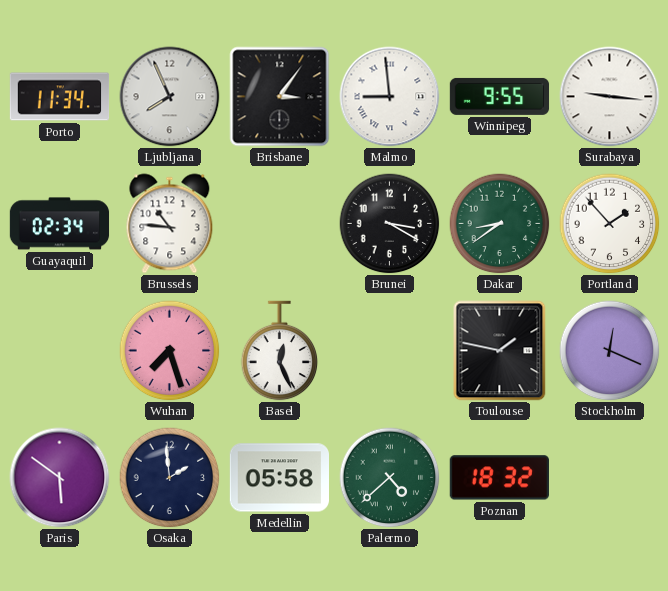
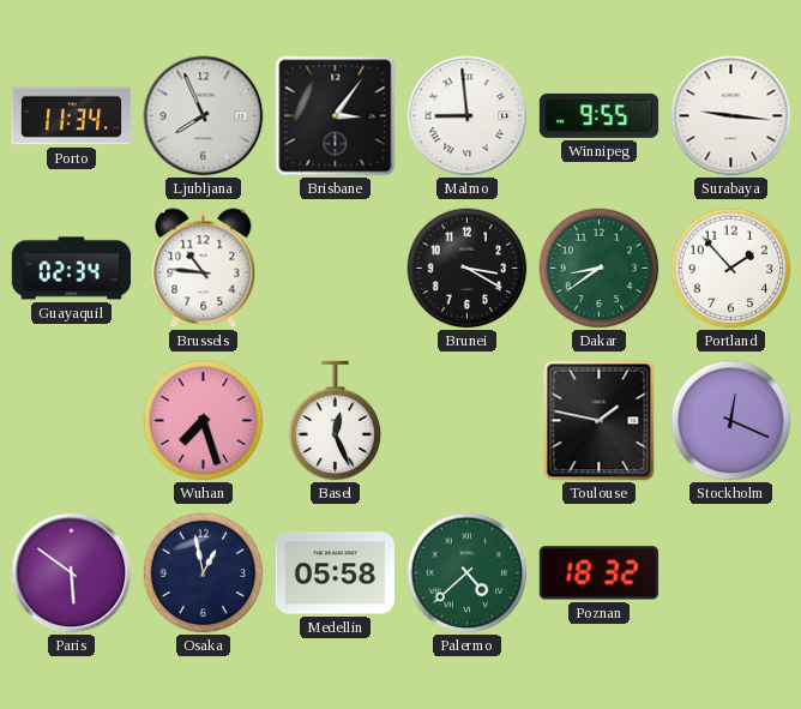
Osaka: 1:59 -> 12:58 (204, 573)
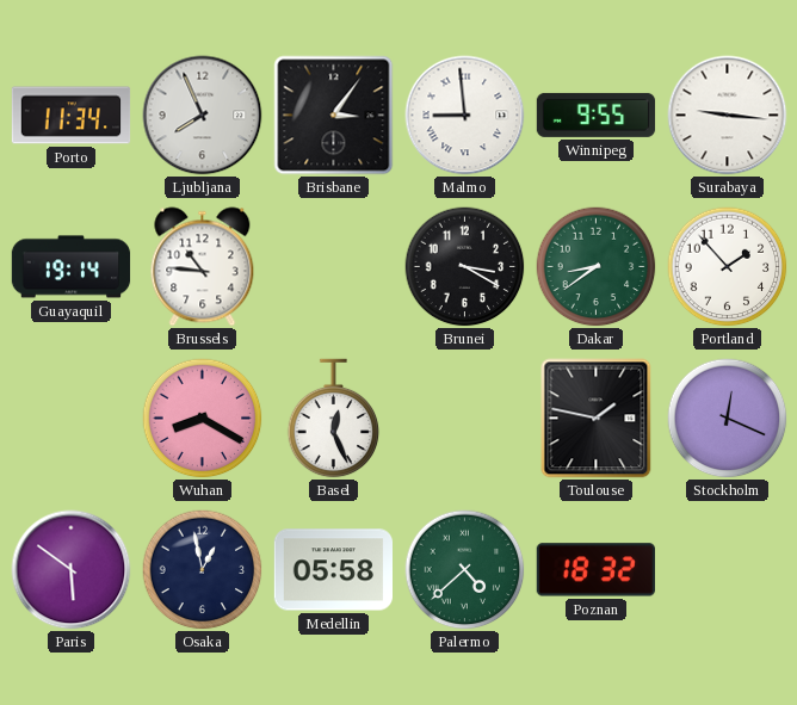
Guayaquil: 02:34 -> 19:14 (72, 267)
Wuhan: 7:27 -> 8:20 (203, 419)
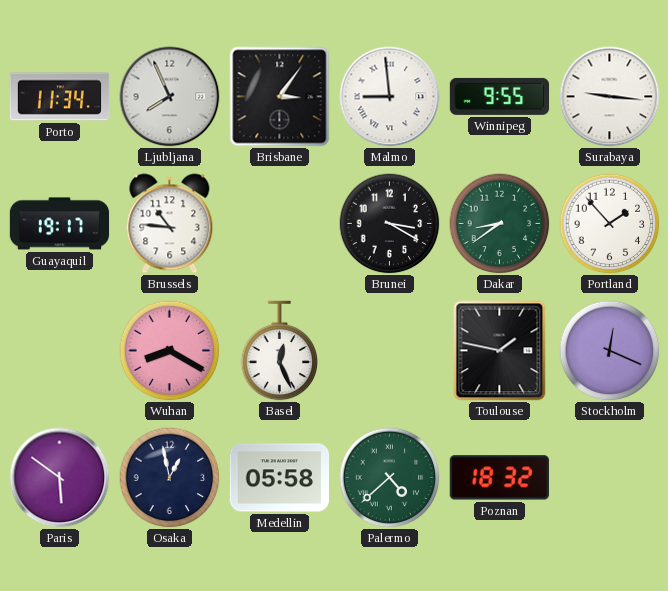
Guayaquil: 19:14 -> 19:17 (60, 224)
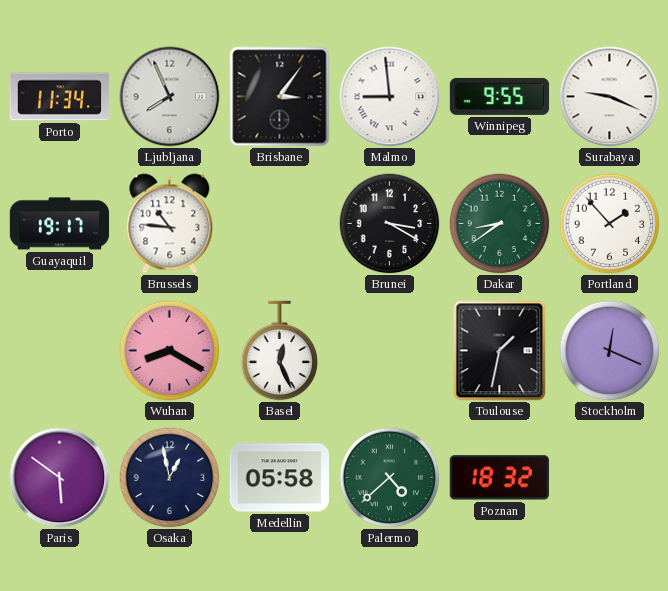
Surabaya: 9:16 -> 9:19 (610, 97)
Toulouse: 1:47 -> 1:32 (500, 351)
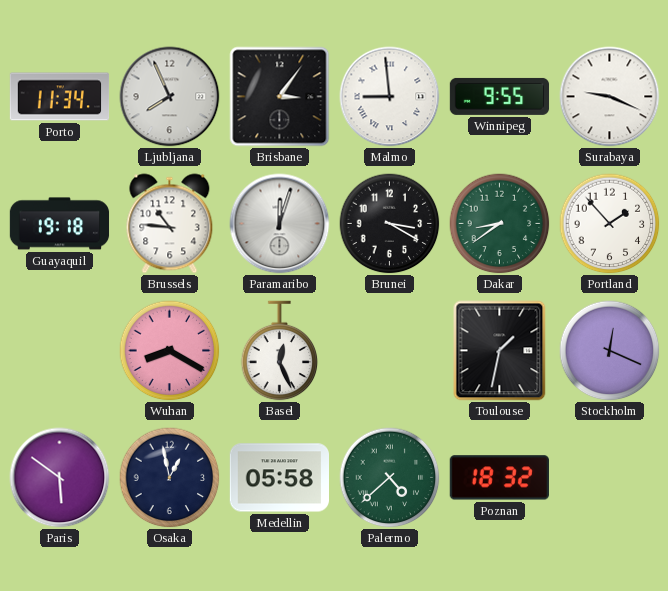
Guayaquil: 19:17 -> 19:18 (60, 224)
Paramaribo: none -> 12:03 (280, 224)
